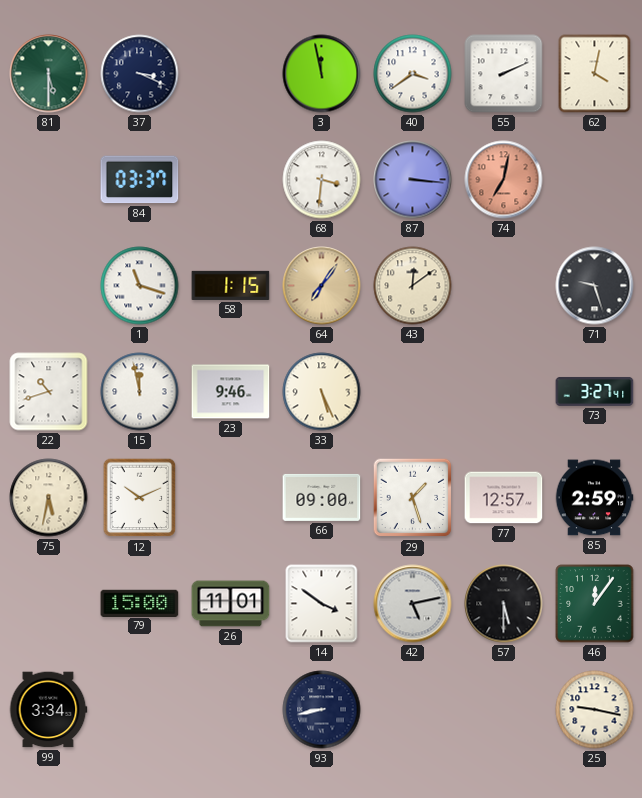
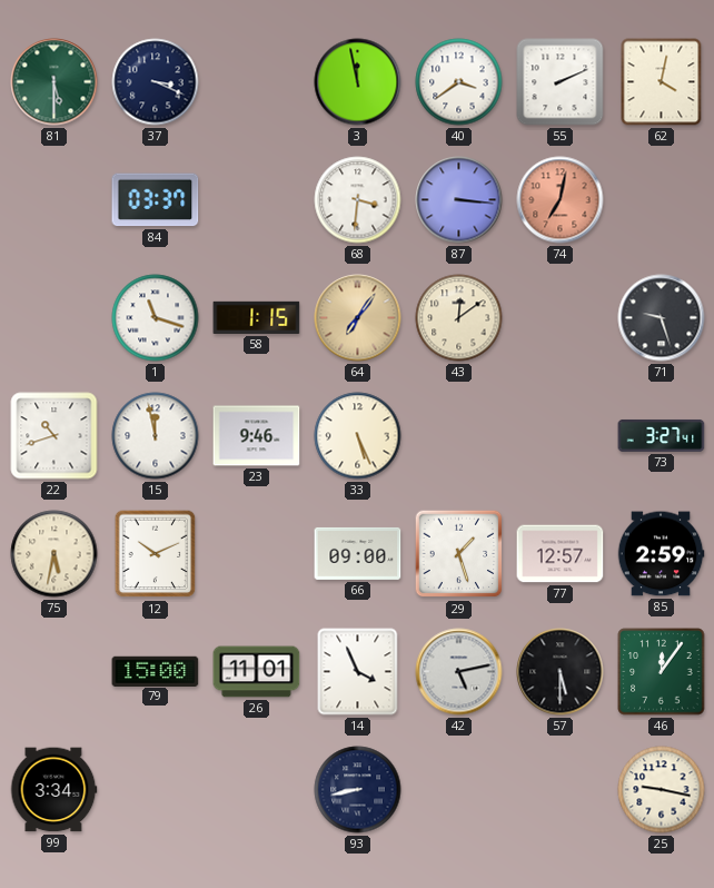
14: 3:51 -> 3:56 (358, 672)
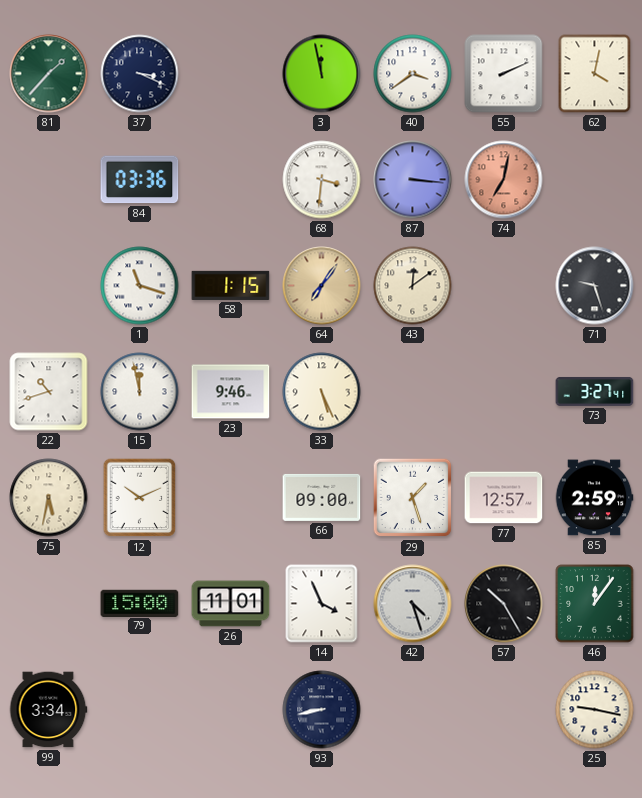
81: 5:30 -> 1:37 (49, 74)
84: 03:37 -> 03:36 (140, 180)
42: 5:13 -> 4:27 (413, 604)
57: 5:30 -> 10:25 (504, 604)
